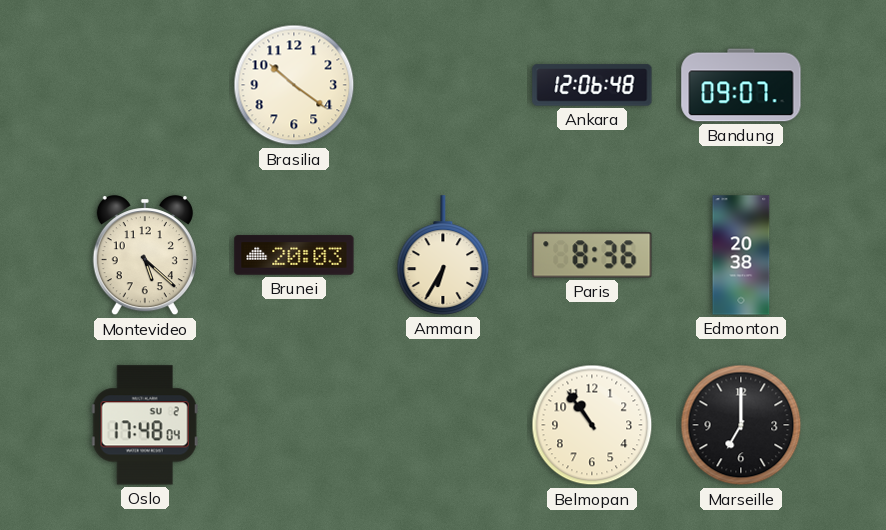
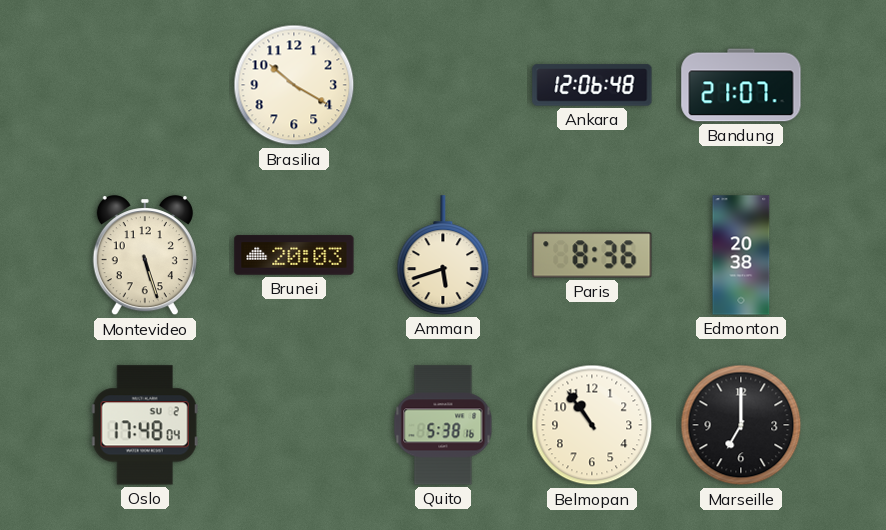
Brasilia: 10:21 -> 10:20 (294, 85)
Bandung: 09:07 -> 21:07 (741, 85)
Montevideo: 5:22 -> 5:27 (145, 256)
Amman: 6:35 -> 5:42 (443, 255)
Quito: none -> 5:38 (443, 425)
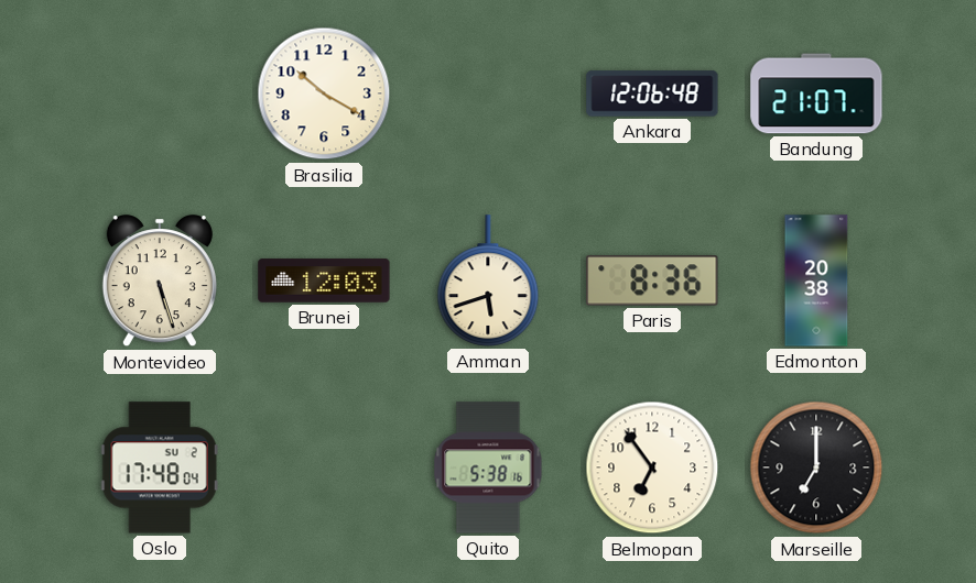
Brunei: 20:03 -> 12:03 (324, 280)
Belmopan: 10:54 -> 6:54 (652, 468)
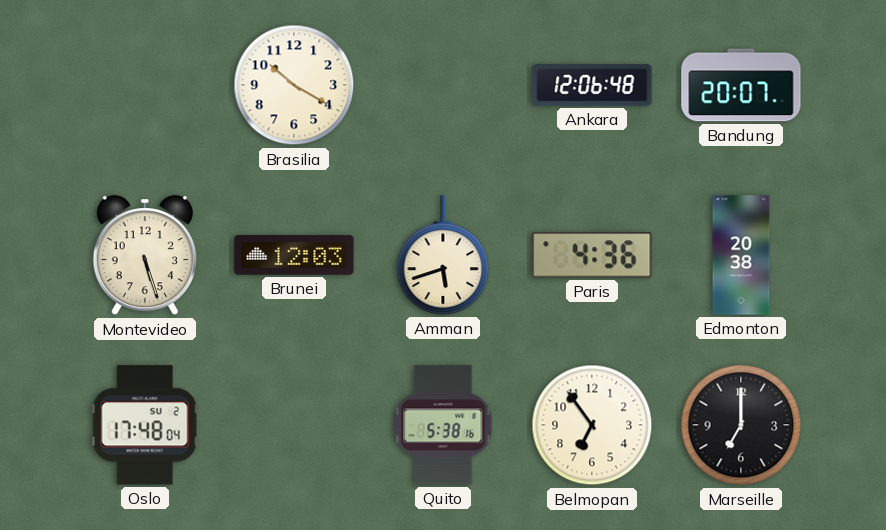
Bandung: 21:07 -> 20:07 (741, 85)
Paris: 8:36 -> 4:36 (592, 255)
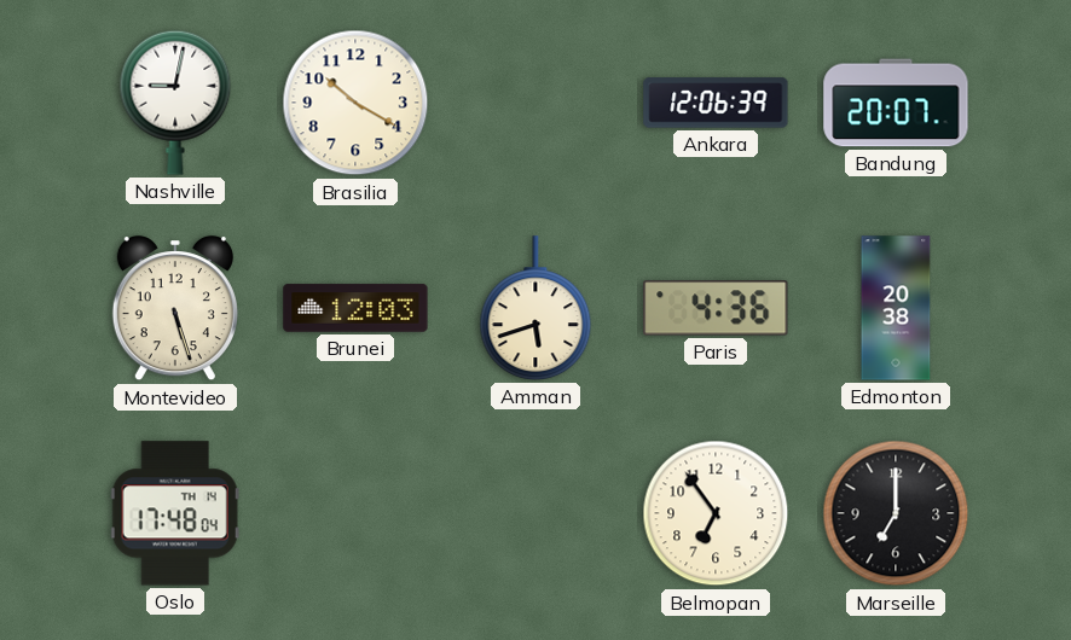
Nashville: none -> 9:02 (175, 103)
Ankara: 12:06:48 -> 12:06:39 (716, 103)
Oslo date: SU 2 -> TH 14 (175, 513)
Quito: 5:38 -> none (443, 425)
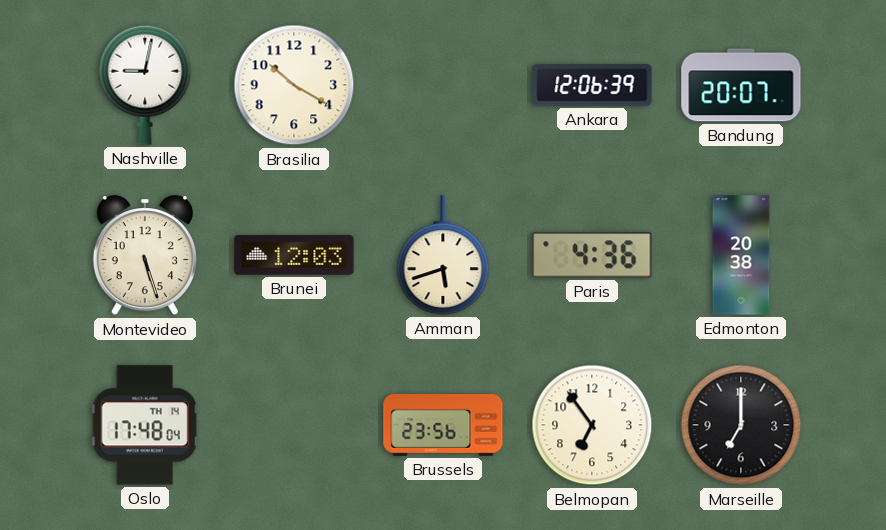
Brussels: none -> 23:56 (443, 426)
